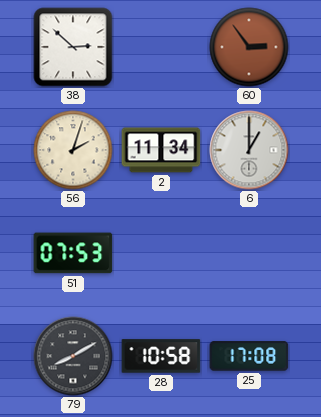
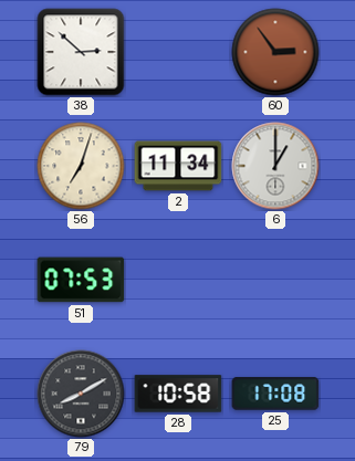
56: 2:03 -> 7:03 (81, 166)
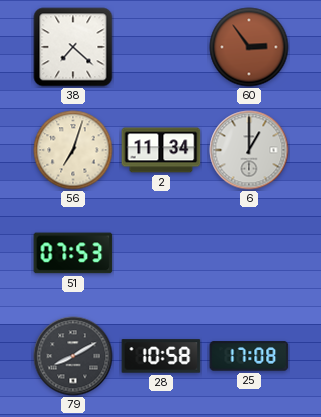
38: 2:52 -> 7:22 (73, 47)
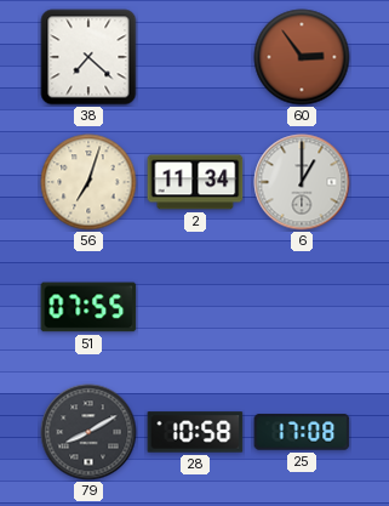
51: 07:53 -> 07:55 (88, 307)
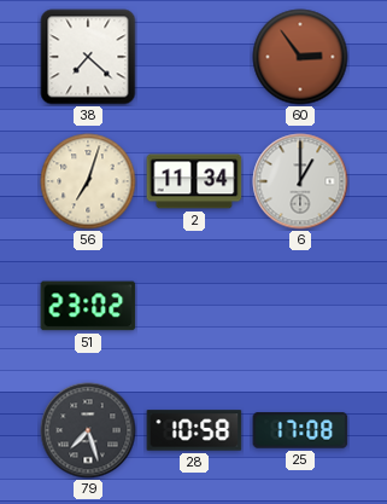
51: 07:55 -> 23:02 (88, 306)
79: 8:10 -> 7:27 (88, 430)
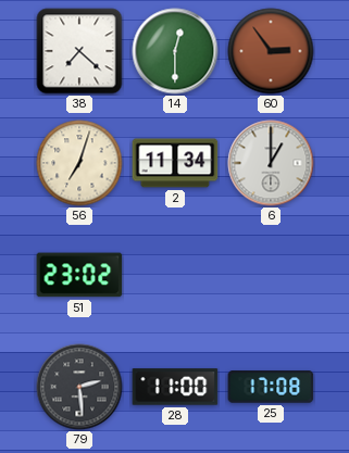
14: none -> 12:30 (175, 51)
79: 7:27 -> 2:29 (79, 387)
28: 10:58 -> 11:00 (175, 387)
